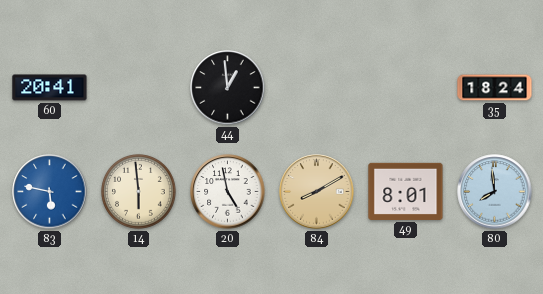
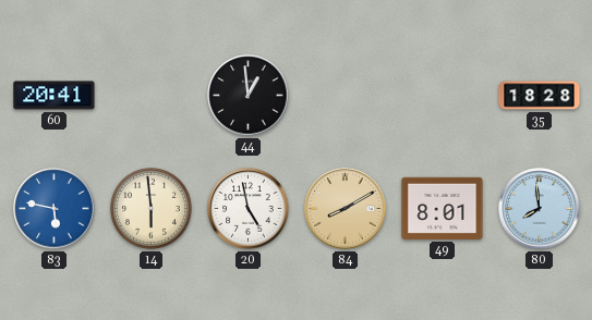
35: 18:24 -> 18:28 (540, 96)
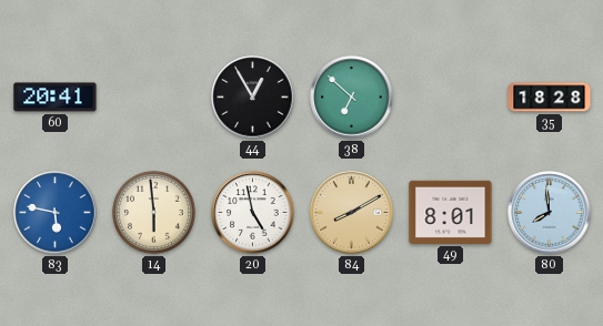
44: 12:59 -> 12:55 (253, 98)
38: none -> 6:52 (352, 98)
